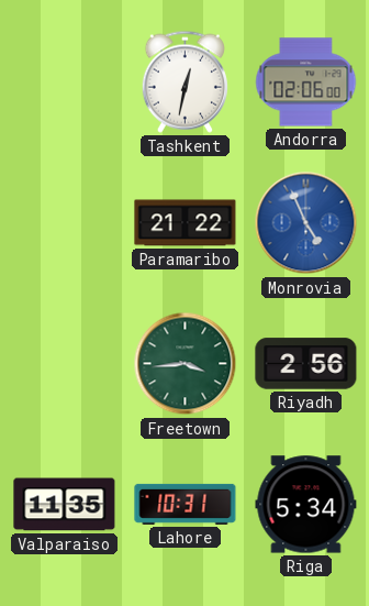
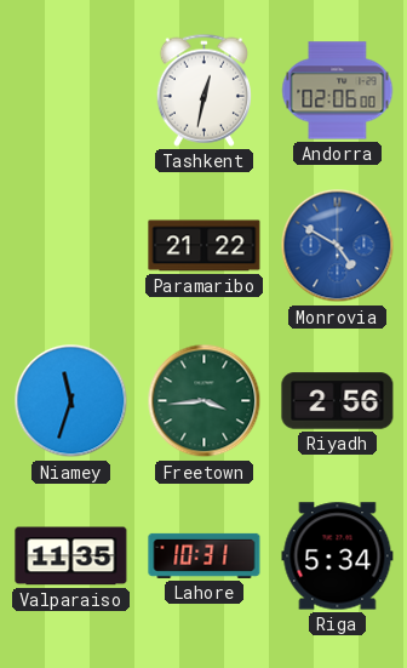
Monrovia: 4:56 -> 4:50 (338, 246)
Niamey: none -> 11:33 (71, 401)
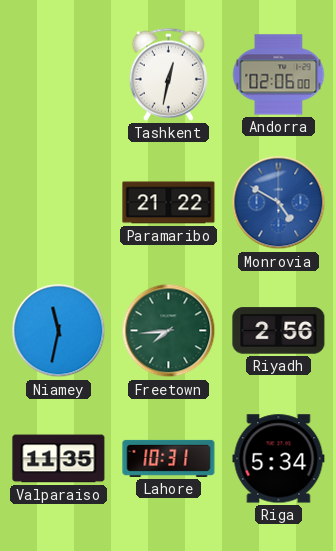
Niamey: 11:33 -> 11:32 (59, 331)
Freetown: 3:44 -> 7:44 (169, 331)
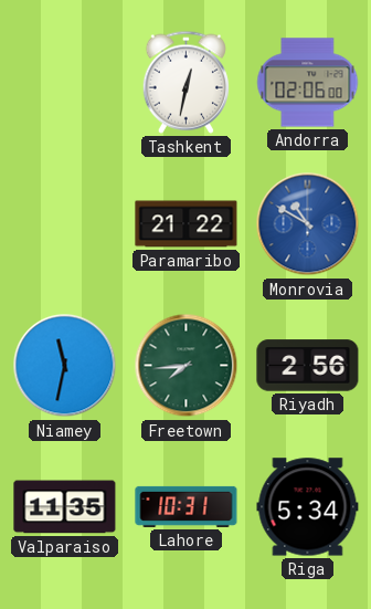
Monrovia: 4:50 -> 10:50 (308, 224)
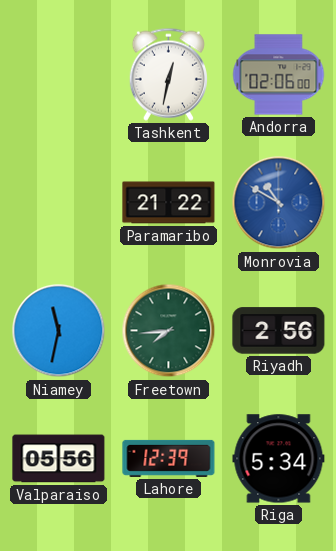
Valparaiso: 11:35 -> 05:56 (59, 459)
Lahore: 10:31 -> 12:39 (169, 458)
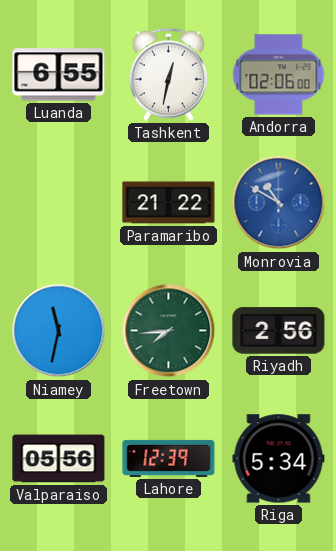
Luanda: none -> 6:55 (59, 75)
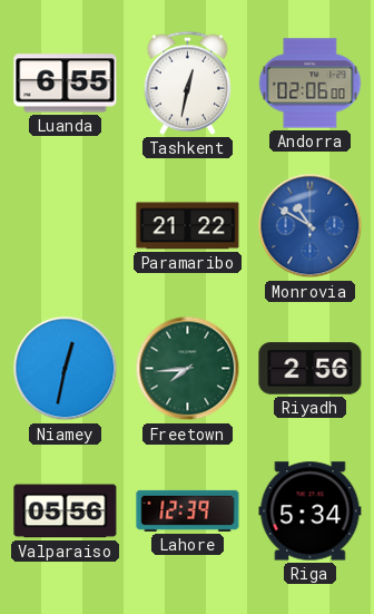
Niamey: 11:32 -> 12:32 (66, 369)
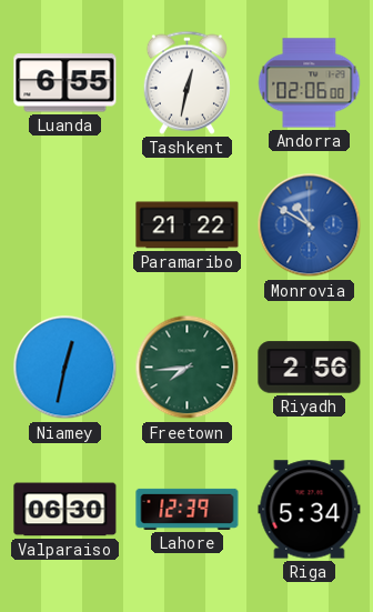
Valparaiso: 05:56 -> 06:30 (65, 510)
